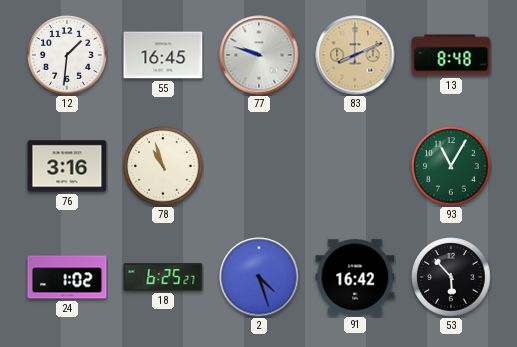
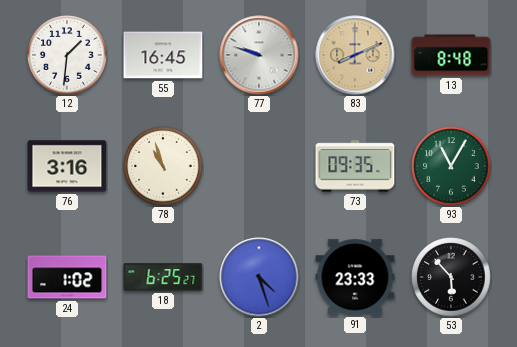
73: none -> 09:35 (355, 166)
91: 16:42 -> 23:33 (355, 277)
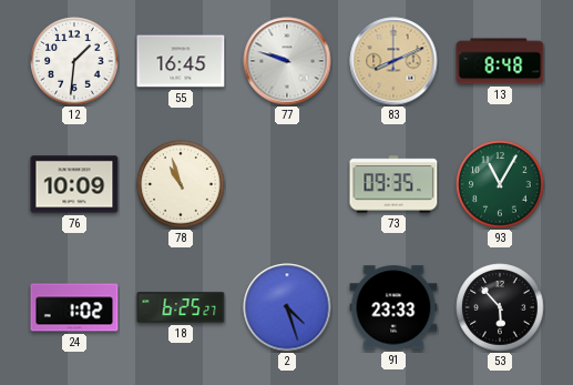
76: 3:16 -> 10:09 (74, 184)
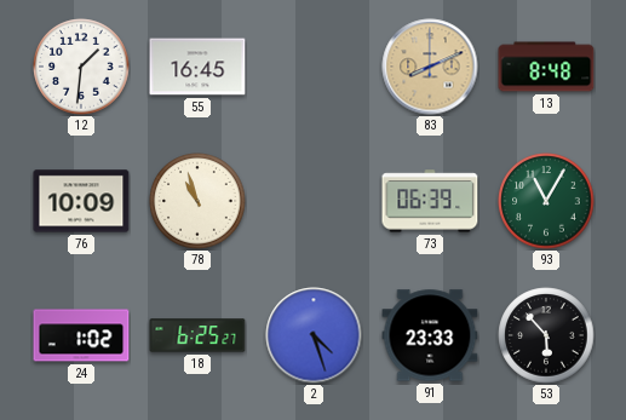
77: 9:48 -> none (287, 61)
73: 09:35 -> 06:39 (430, 201)
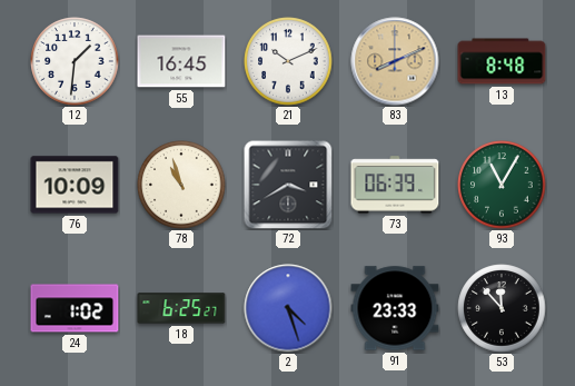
21: none -> 10:11 (288, 61)
72: none -> 3:40 (288, 185)
53: 5:53 -> 11:53 (502, 308)
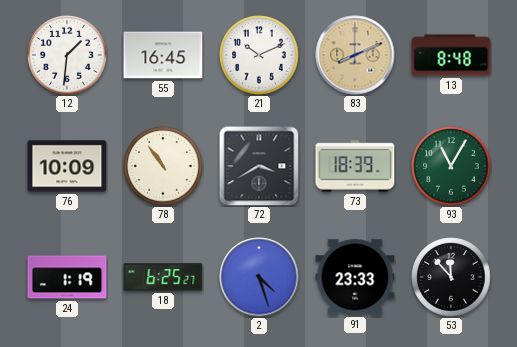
78: 10:57 -> 10:54 (163, 166)
73: 06:39 -> 18:39 (355, 166)
24: 1:02 -> 1:19 (67, 277)
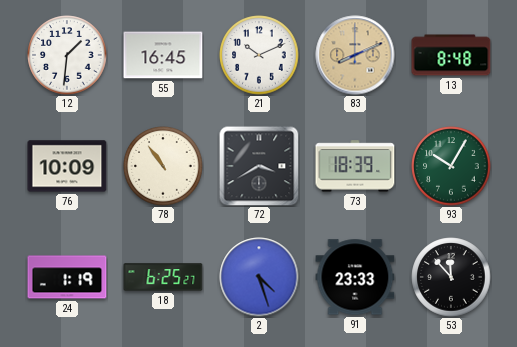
93: 11:05 -> 10:05 (451, 166)
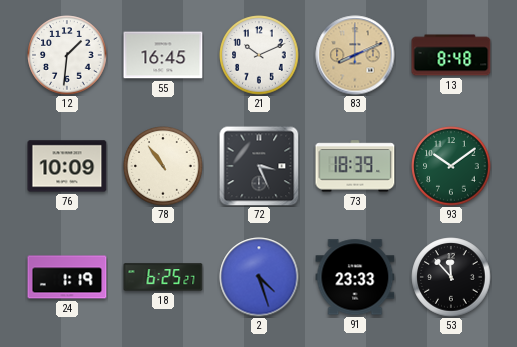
72: 3:40 -> 3:26 (259, 166)
93: 10:05 -> 10:09 (451, 166)
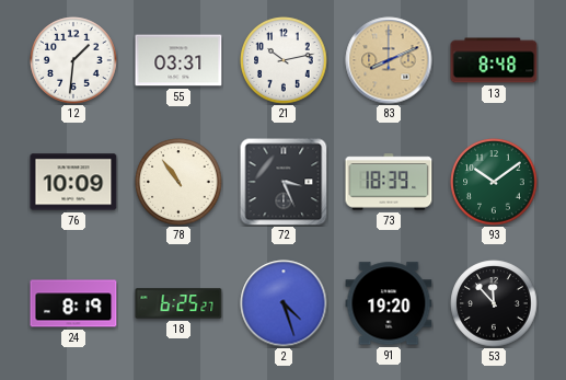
55: 16:45 -> 03:31 (178, 60)
21: 10:11 -> 10:13 (284, 60)
24: 1:19 -> 8:19 (73, 303)
91: 23:33 -> 19:20 (389, 303)
